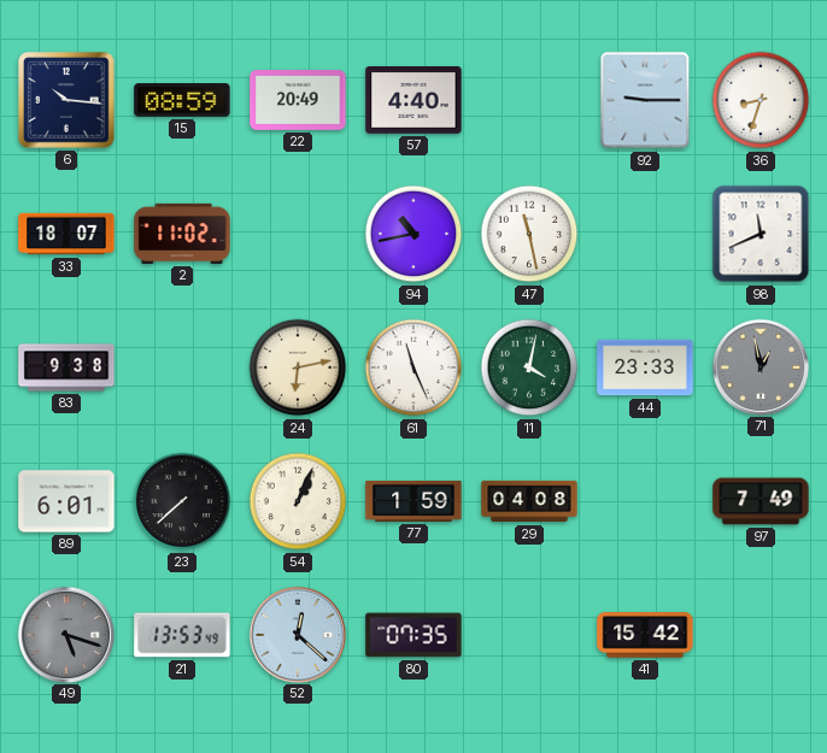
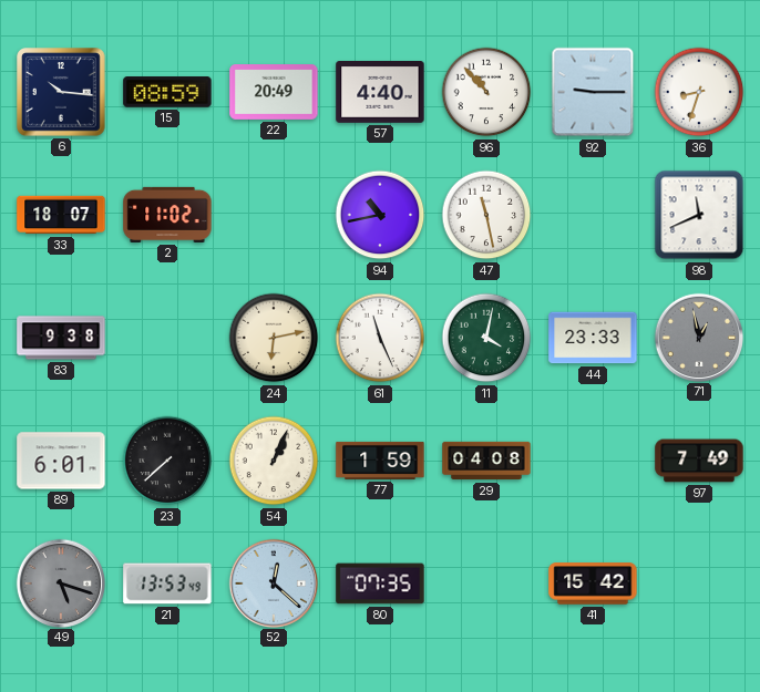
96: none -> 10:53 (486, 92)
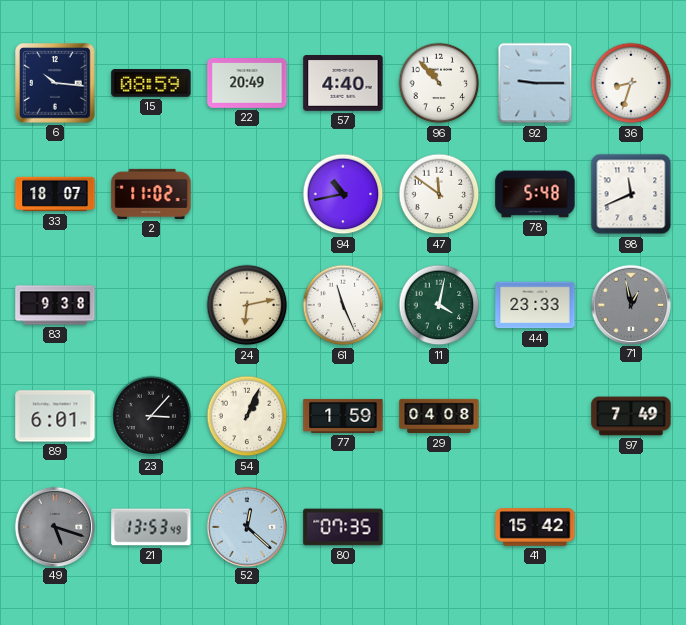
47: 11:28 -> 11:51 (439, 194)
78: none -> 5:48 (535, 194)
23: 7:38 -> 3:07 (151, 416)
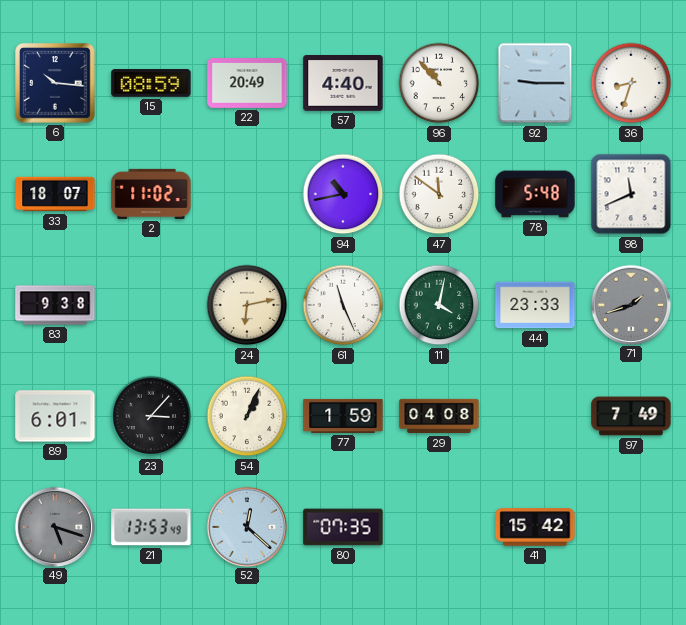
71: 12:58 -> 1:42 (630, 304)
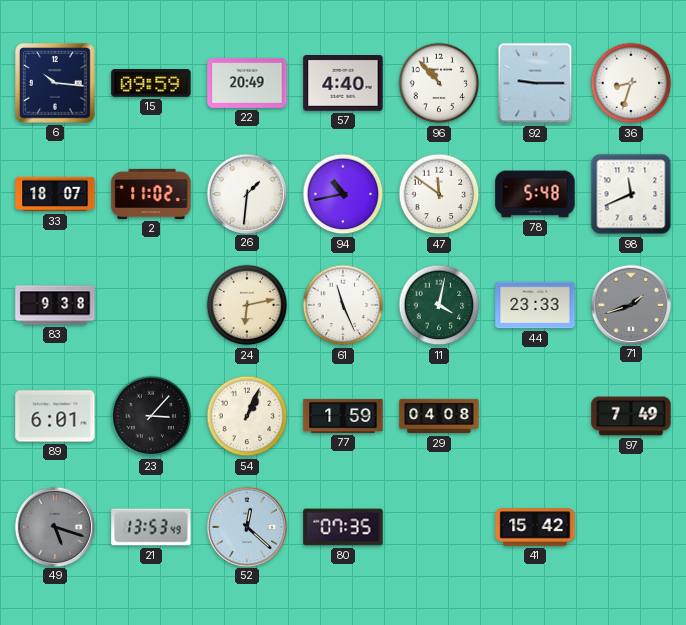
15: 08:59 -> 09:59 (151, 83)
26: none -> 1:31 (246, 193)
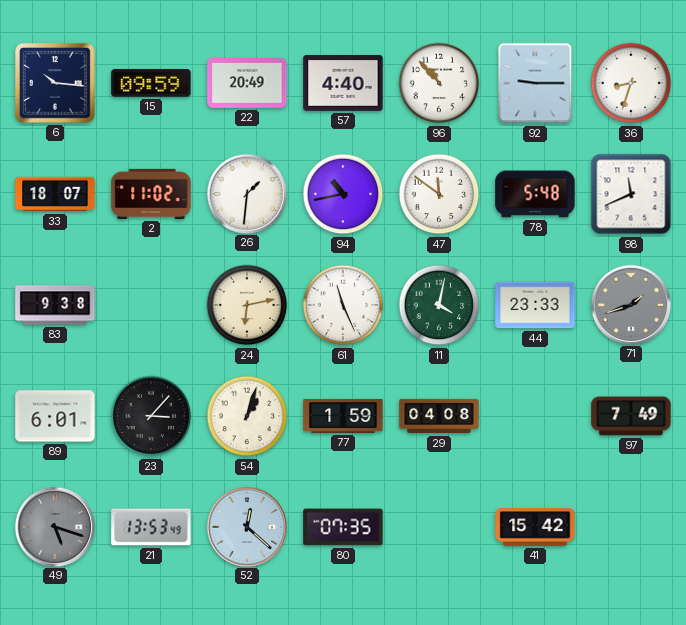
54: 1:04 -> 1:03 (247, 416)
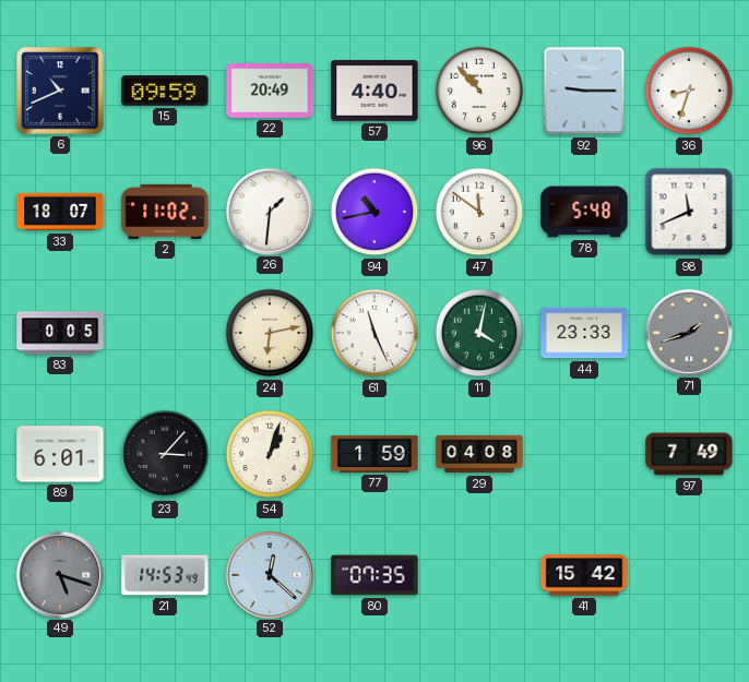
6: 10:16 -> 10:41 (60, 91)
83: 9:38 -> 0:05 (60, 333)
21: 13:53 -> 14:53 (165, 575)
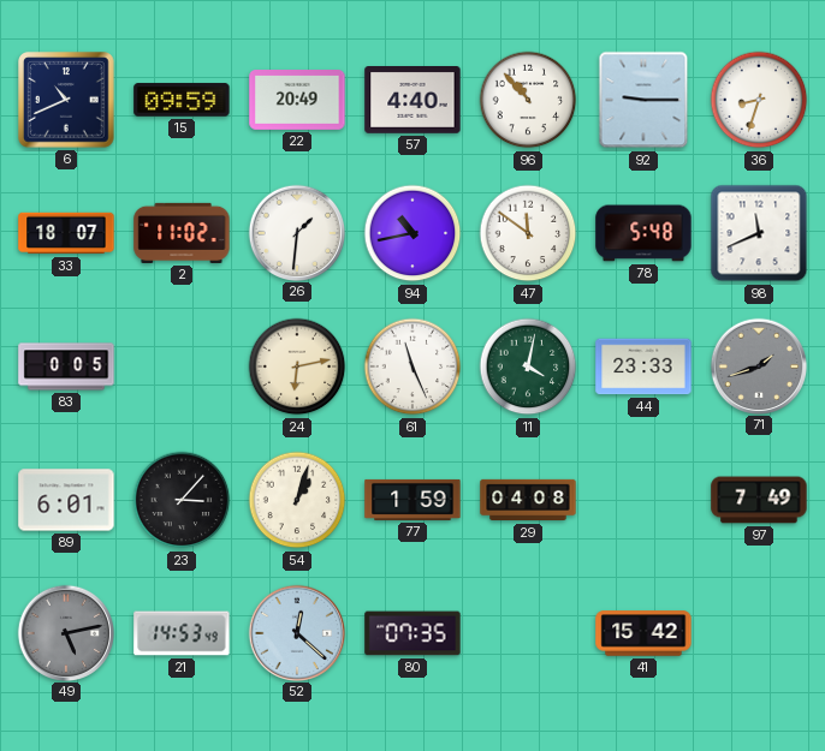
49: 5:18 -> 5:13 (65, 632)
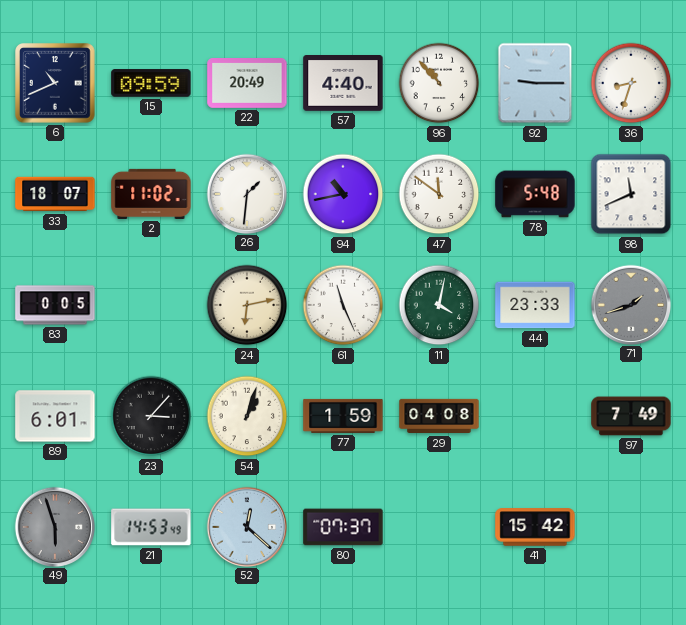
49: 5:13 -> 5:57 (54, 526)
80: 07:35 -> 07:37 (343, 527)
